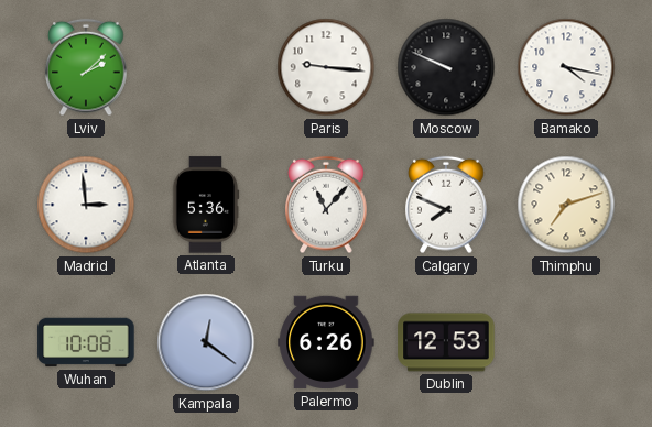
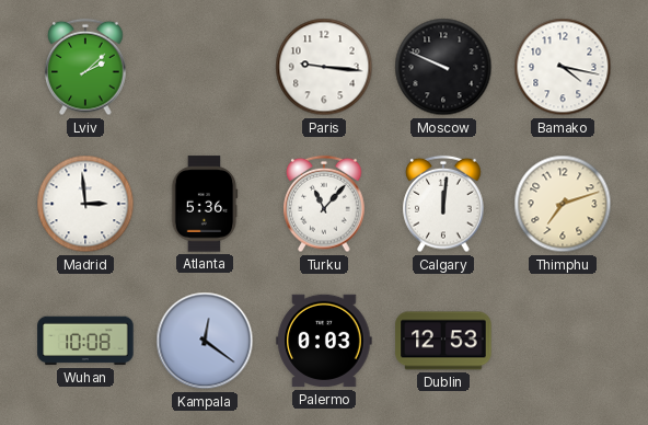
Calgary: 7:49 -> 12:01 (443, 204)
Palermo: 6:26 -> 0:03 (324, 341)
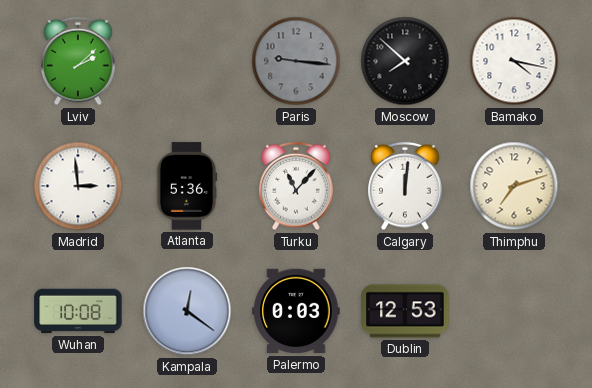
Paris dial: white -> grey (296, 61)
Moscow: 9:49 -> 7:52 (405, 61)
